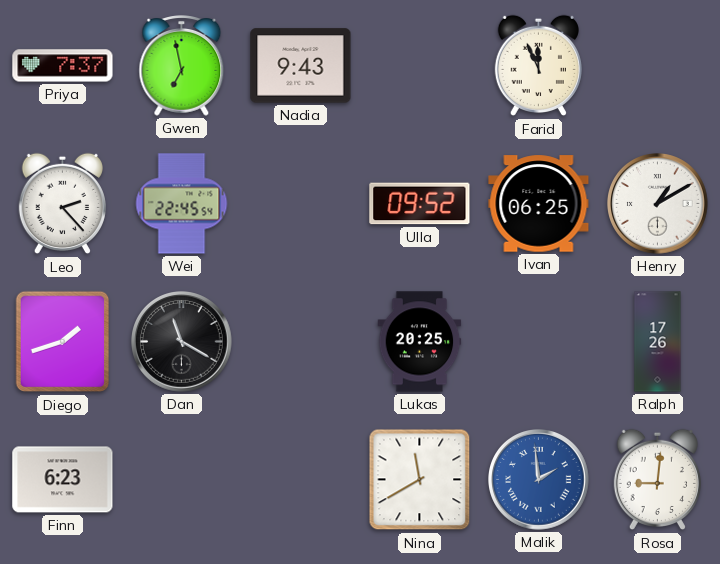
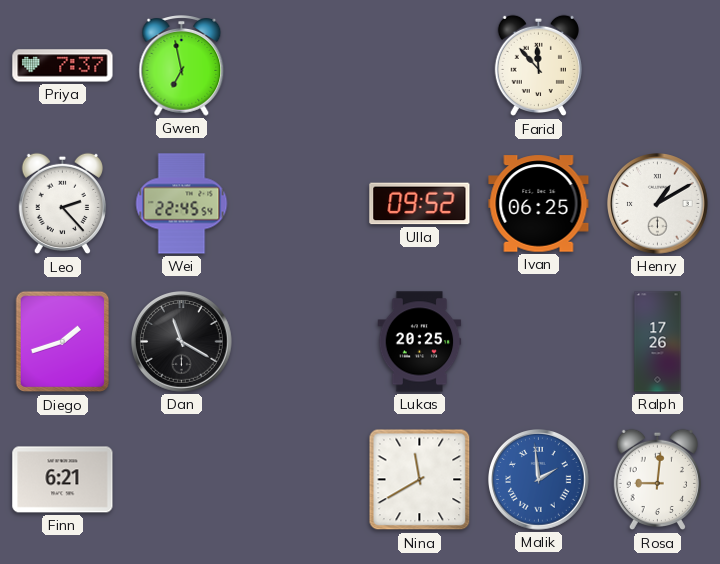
Nadia: 9:43 -> none (301, 66)
Farid: 11:56 -> 11:53 (538, 66)
Finn: 6:23 -> 6:21 (63, 480)
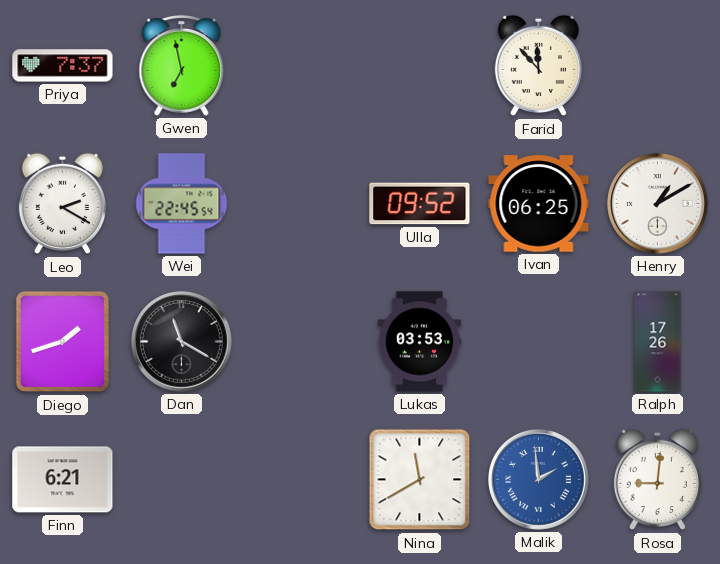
Leo: 2:23 -> 2:20 (62, 204)
Lukas: 20:25 -> 03:53 (420, 342)
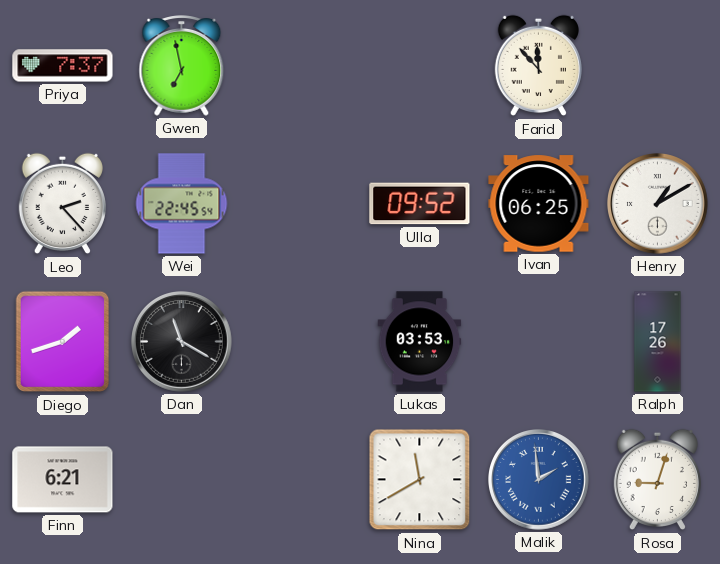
Leo: 2:20 -> 2:23 (62, 204)
Rosa: 9:01 -> 9:03 (657, 480)
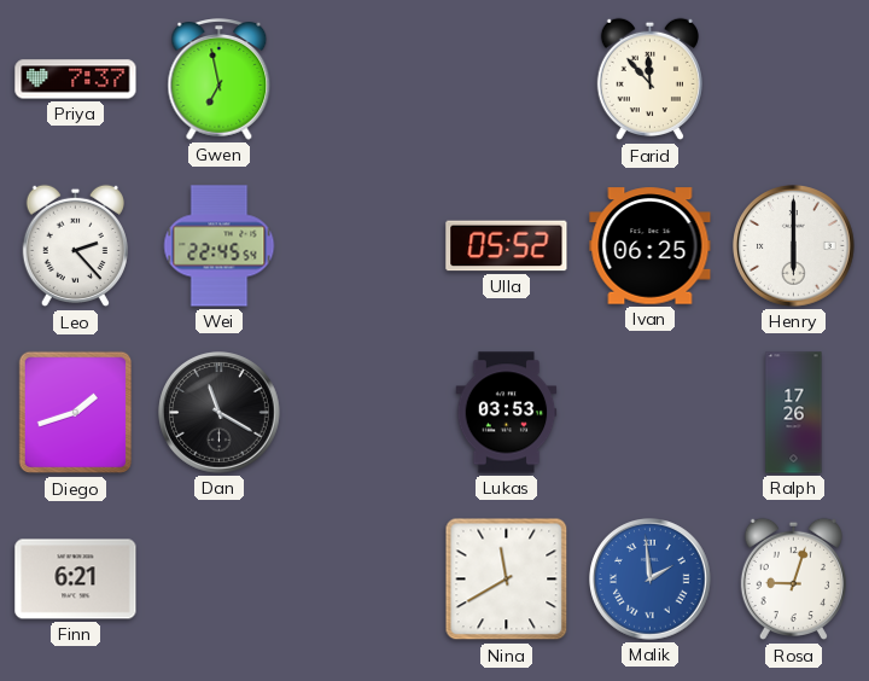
Ulla: 09:52 -> 05:52 (507, 246)
Henry: 1:10 -> 6:00 (794, 246)
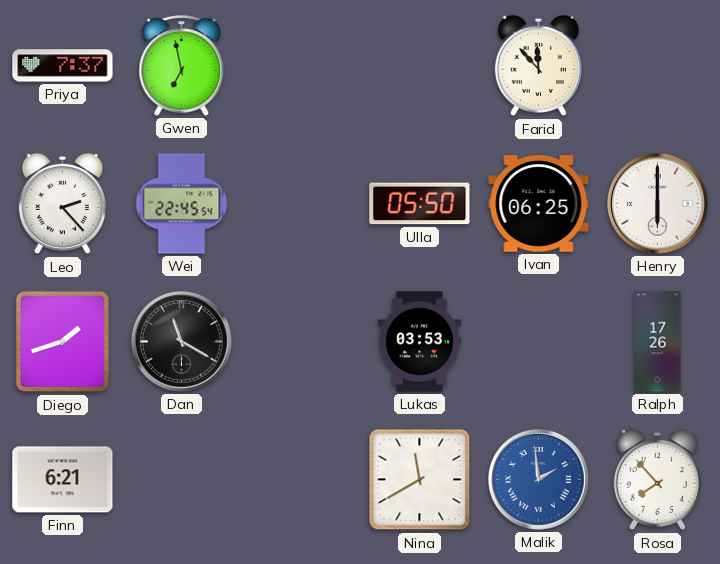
Ulla: 05:52 -> 05:50 (420, 204)
Rosa: 9:03 -> 7:53 (657, 480)
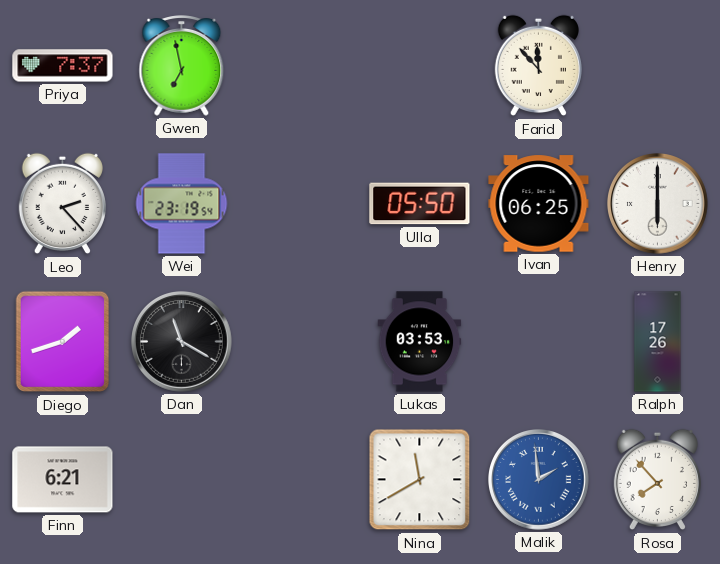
Wei: 22:45 -> 23:19 (182, 204)
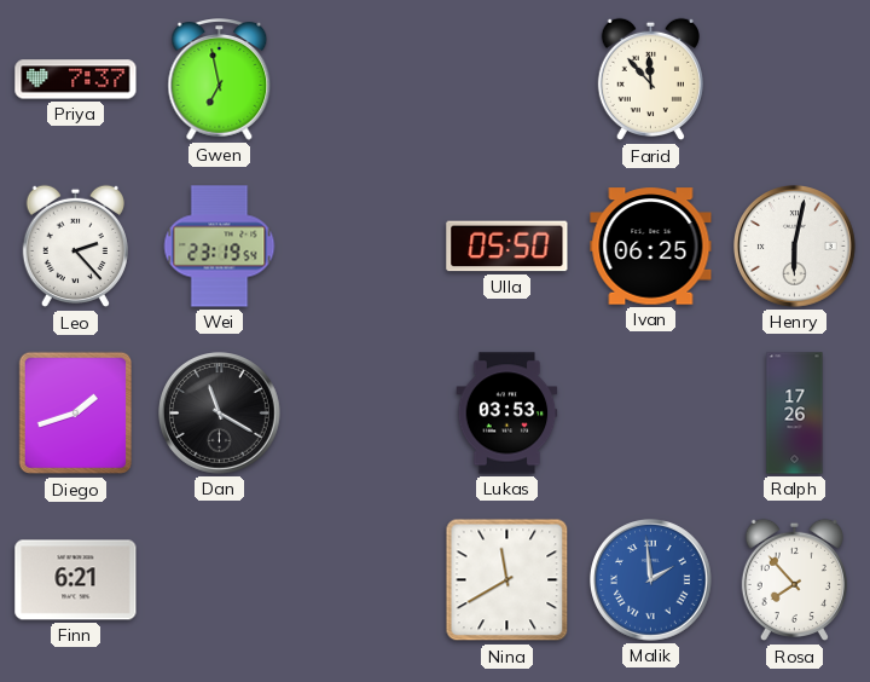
Henry: 6:00 -> 6:02 (795, 247)
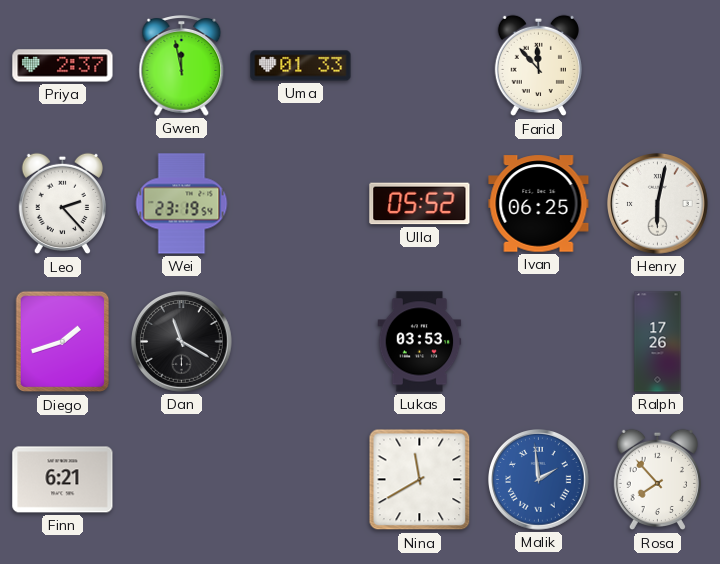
Priya: 7:37 -> 2:37 (63, 66)
Gwen: 6:58 -> 11:58 (182, 66)
Uma: none -> 01:33 (301, 66)
Ulla: 05:50 -> 05:52 (420, 204)
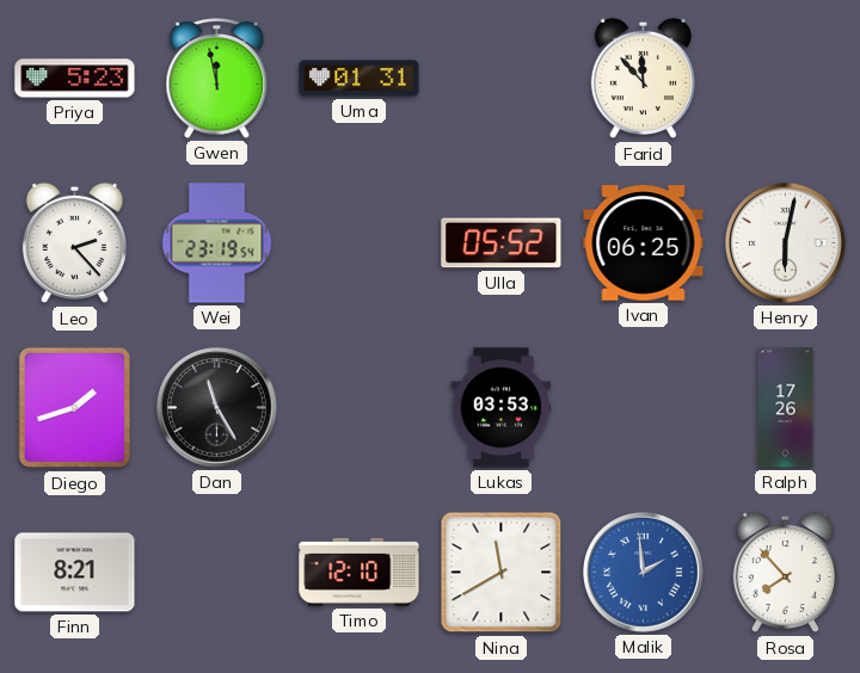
Priya: 2:37 -> 5:23 (75, 79)
Uma: 01:33 -> 01:31 (360, 79)
Dan: 11:20 -> 11:25 (217, 408)
Finn: 6:21 -> 8:21 (75, 573)
Timo: none -> 12:10 (360, 572)
